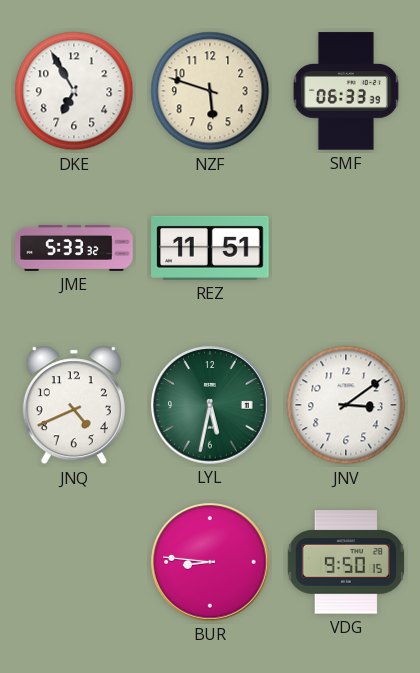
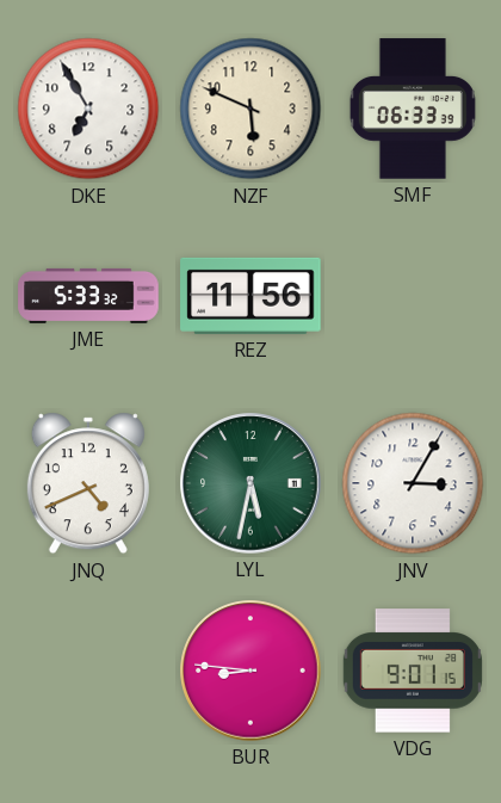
NZF: 5:48 -> 5:49 (250, 109)
REZ: 11:51 -> 11:56 (250, 296)
JNV: 3:09 -> 3:05 (413, 483)
VDG: 9:50 -> 9:01 (413, 671)
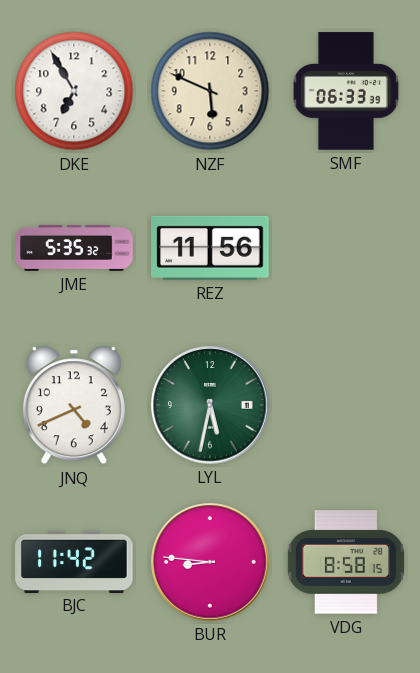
JME: 5:33 -> 5:35 (74, 248)
JNV: 3:05 -> none (413, 483)
BJC: none -> 11:42 (74, 561)
VDG: 9:01 -> 8:58 (346, 562)
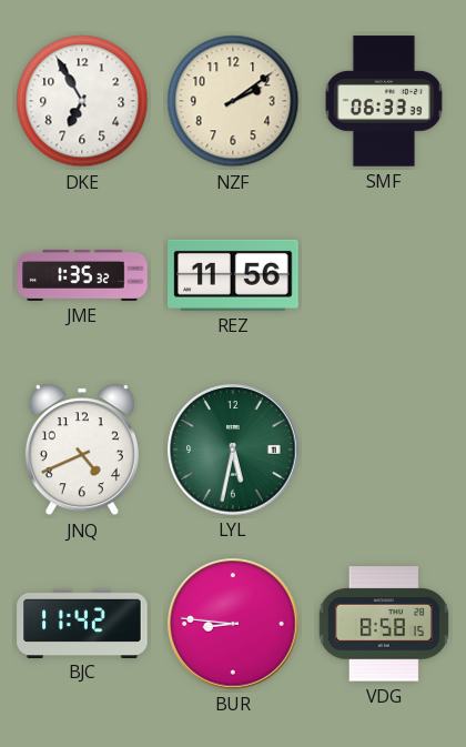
NZF: 5:49 -> 2:09 (233, 101)
JME: 5:35 -> 1:35 (82, 275)
